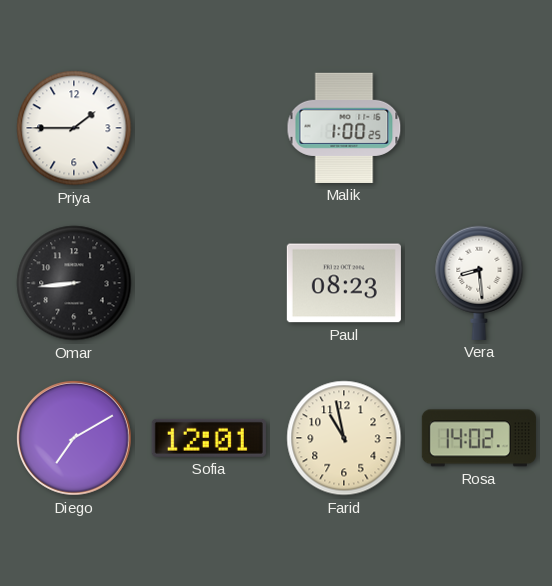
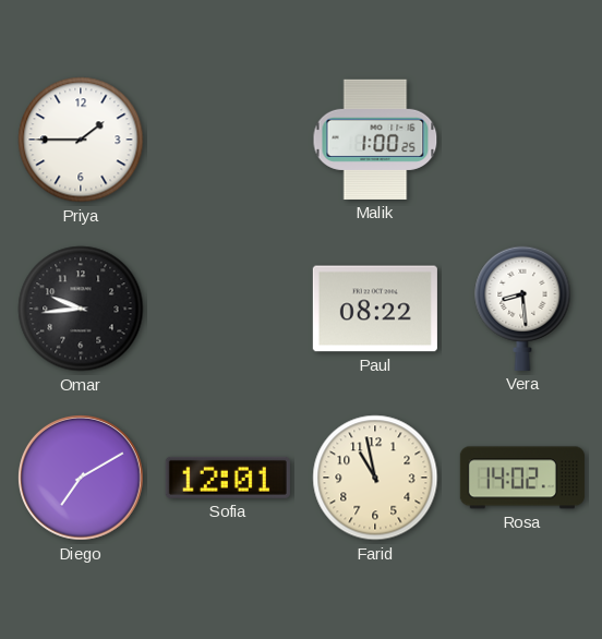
Omar: 8:44 -> 9:44 (81, 309)
Paul: 08:23 -> 08:22 (375, 309)
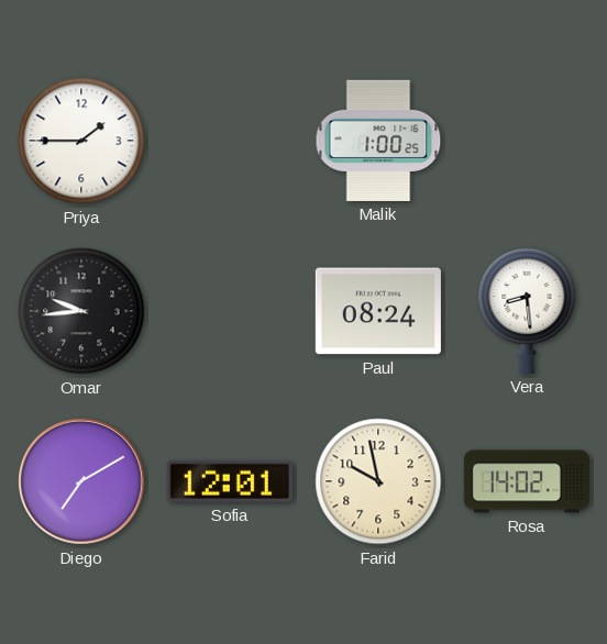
Paul: 08:22 -> 08:24 (378, 311)
Farid: 10:58 -> 9:58 (378, 481)
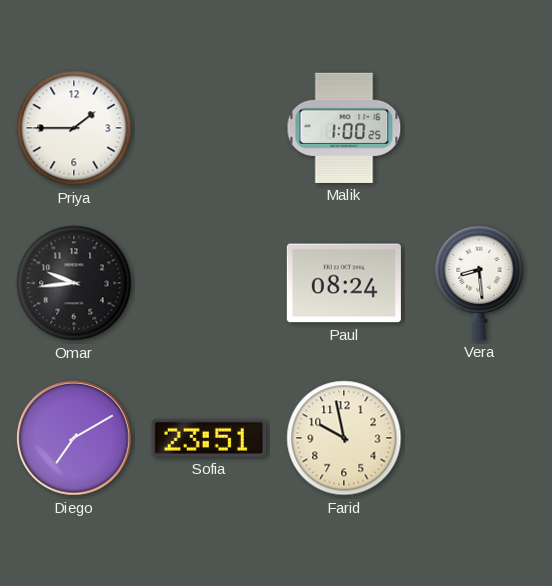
Sofia: 12:01 -> 23:51 (209, 438)
Rosa: 14:02 -> none (527, 481)
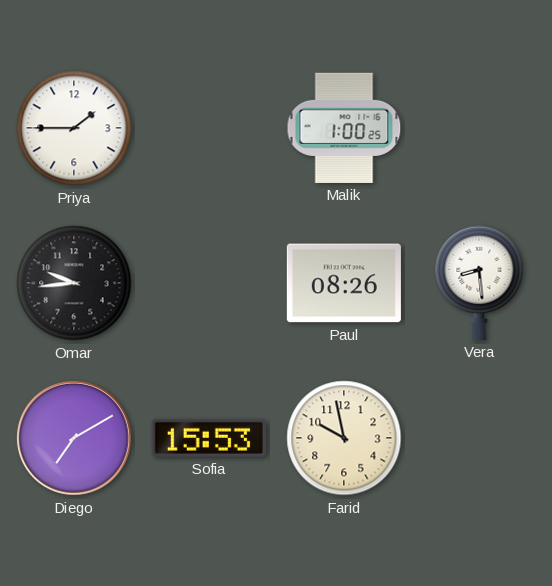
Paul: 08:24 -> 08:26 (344, 283)
Sofia: 23:51 -> 15:53 (209, 438)
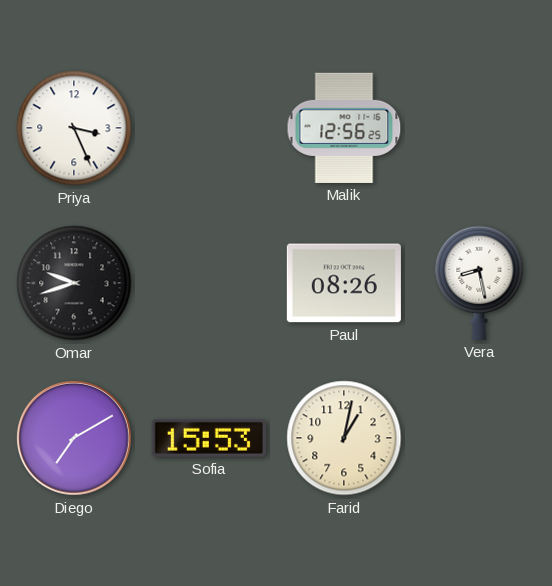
Priya: 1:45 -> 3:26 (74, 128)
Malik: 1:00 -> 12:56 (344, 128)
Omar: 9:44 -> 9:42 (74, 283)
Vera: 8:29 -> 8:28 (479, 283)
Farid: 9:58 -> 1:02 (344, 438)
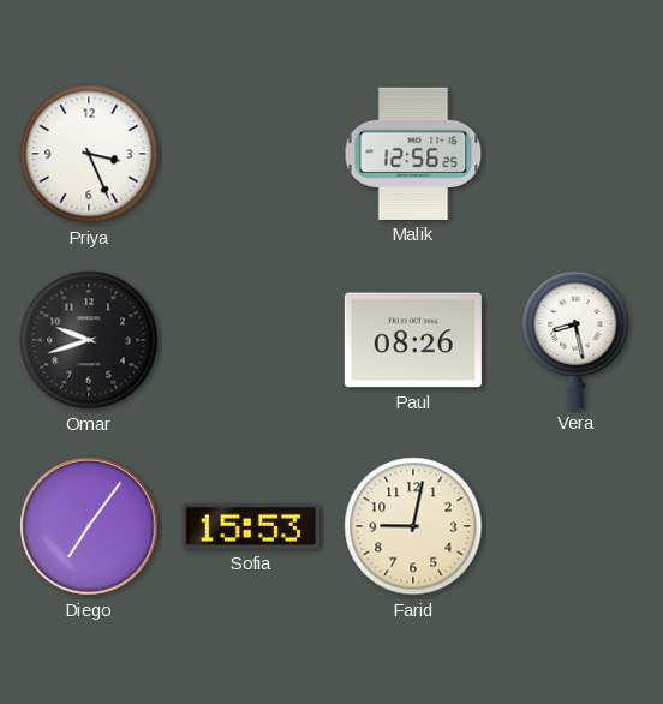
Diego: 7:10 -> 7:06 (89, 526)
Farid: 1:02 -> 9:02 (413, 526)
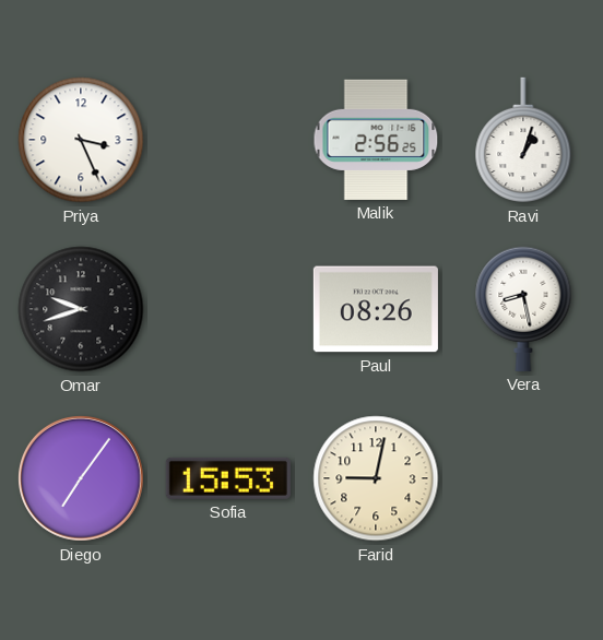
Malik: 12:56 -> 2:56 (376, 140)
Ravi: none -> 1:03 (523, 140)
